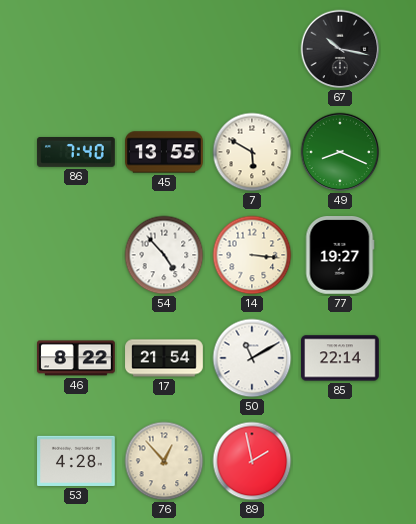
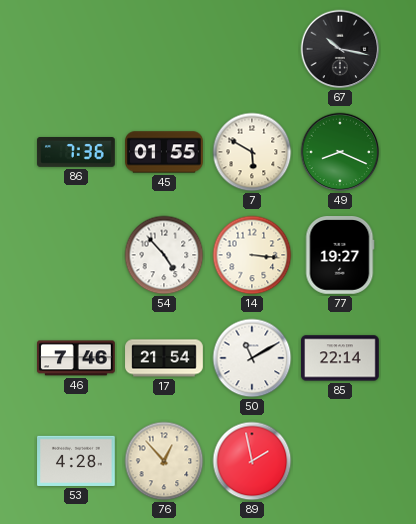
86: 7:40 -> 7:36 (76, 153)
45: 13:55 -> 01:55 (164, 152)
46: 8:22 -> 7:46 (77, 358)
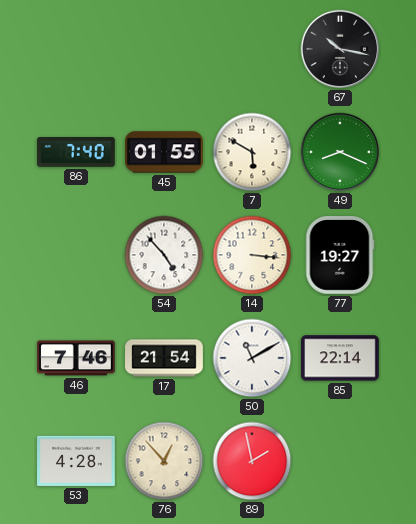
86: 7:36 -> 7:40 (76, 153)
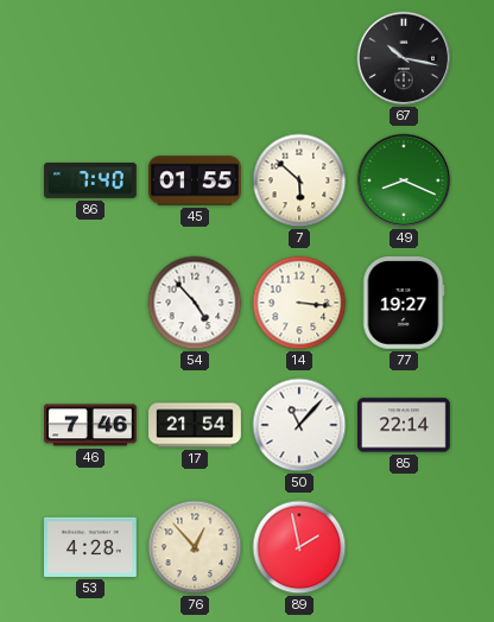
7: 5:50 -> 5:52 (299, 180)
50: 11:10 -> 11:07 (299, 425)
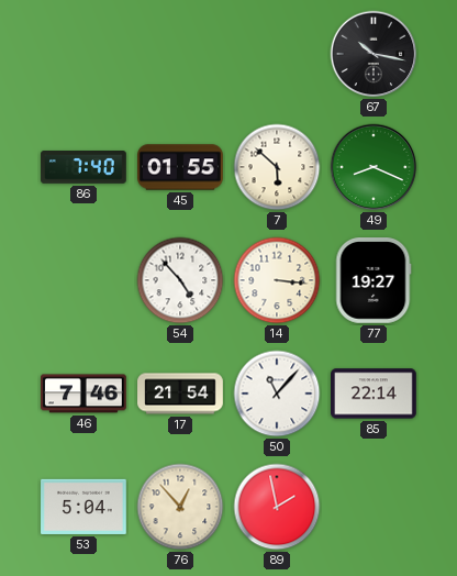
53: 4:28 -> 5:04 (83, 507)
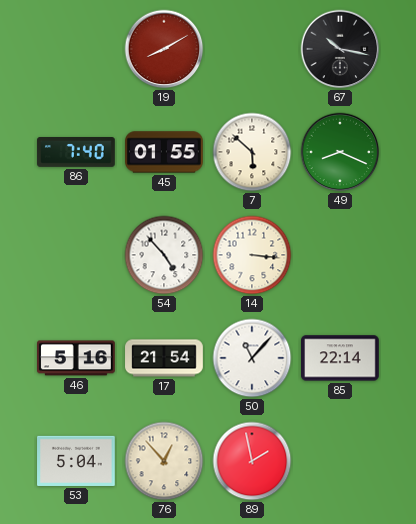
19: none -> 8:10 (164, 49)
77: 19:27 -> none (374, 281)
46: 7:46 -> 5:16 (77, 358)
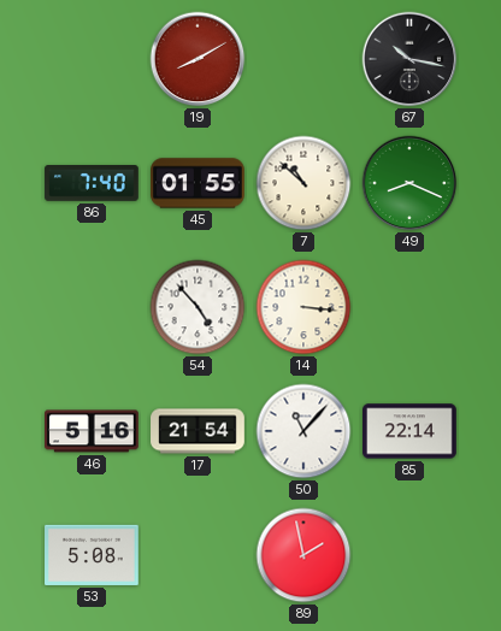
7: 5:52 -> 10:52 (303, 183)
53: 5:04 -> 5:08 (92, 555)
76: 12:53 -> none (164, 461)
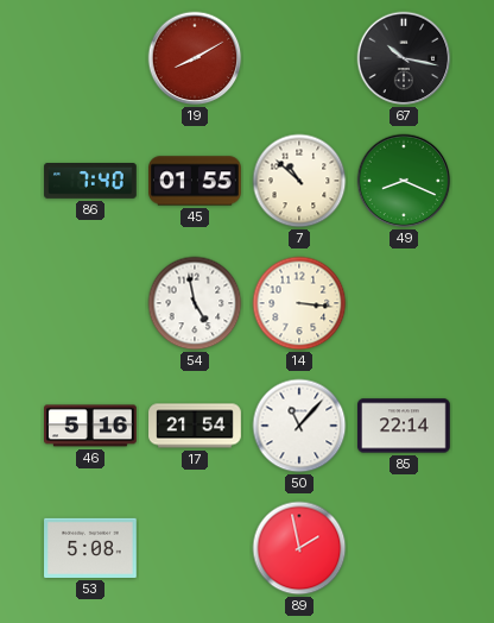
54: 4:53 -> 4:58 (195, 303)
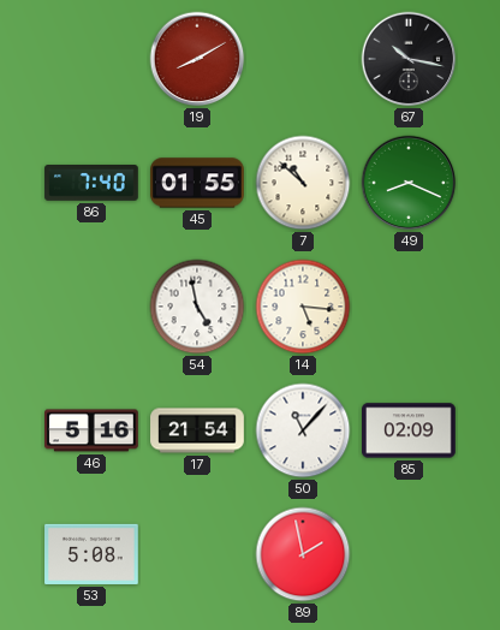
14: 3:16 -> 5:16 (303, 307)
85: 22:14 -> 02:09 (410, 430)
